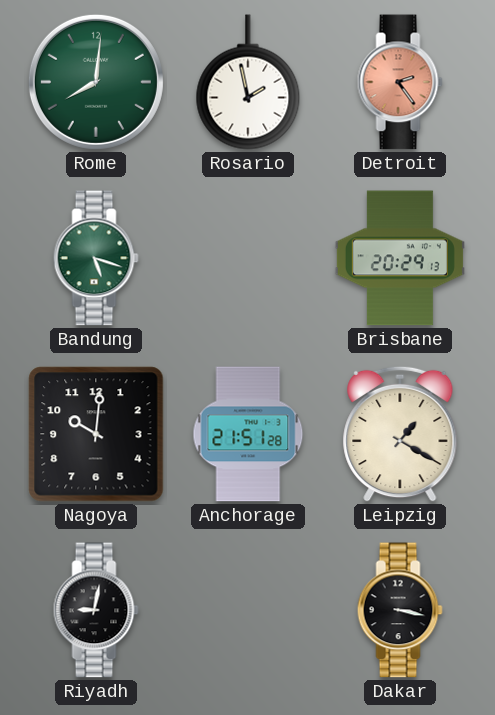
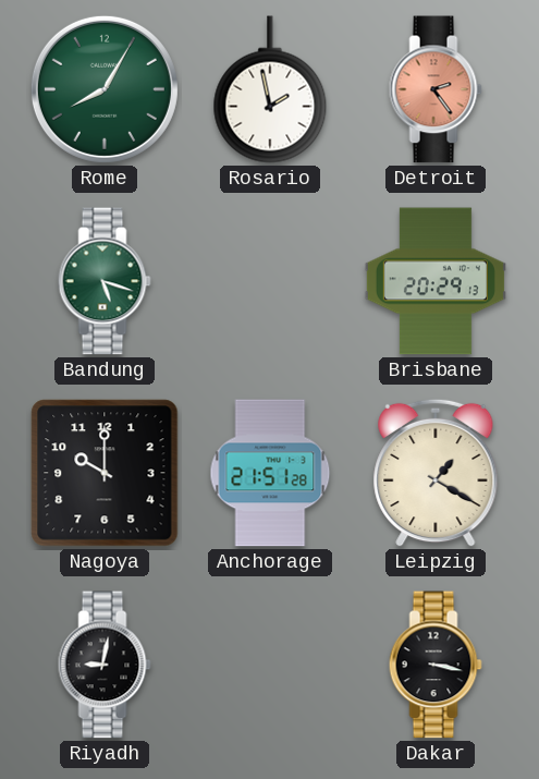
Rome: 8:01 -> 8:05 (105, 89)
Nagoya: 10:01 -> 10:00 (105, 473)
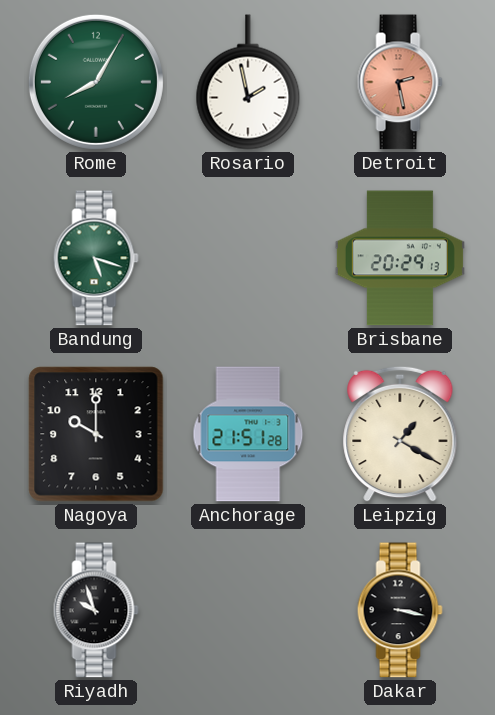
Detroit: 2:24 -> 2:28 (400, 82)
Riyadh: 9:02 -> 9:57 (96, 610)
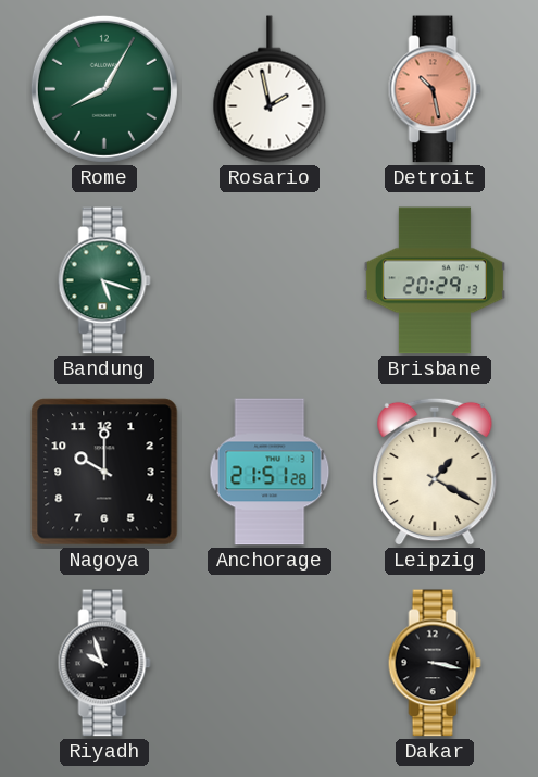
Detroit: 2:28 -> 10:28 (435, 89)
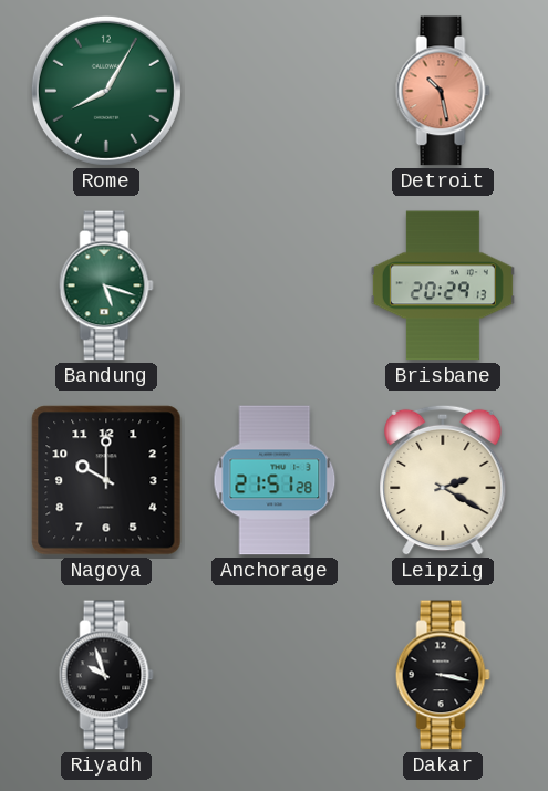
Rosario: 1:58 -> none (270, 89)
Leipzig: 1:20 -> 2:20 (443, 480)
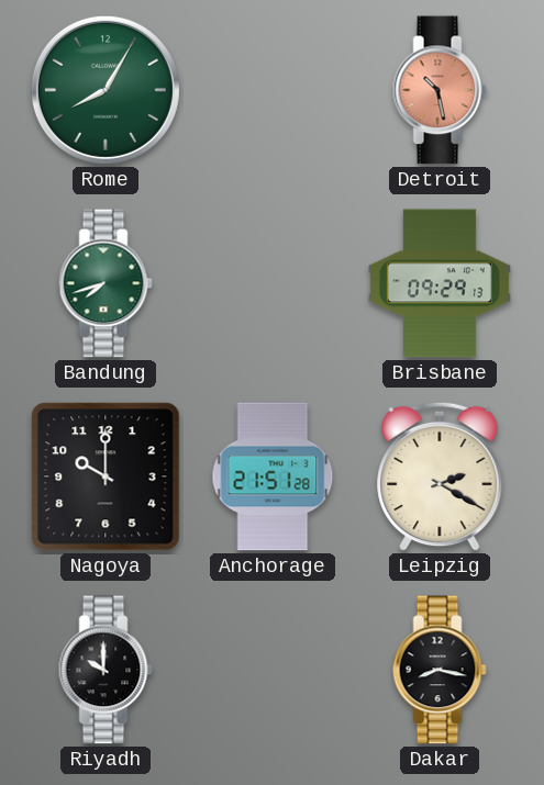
Bandung: 5:18 -> 7:42 (106, 283)
Brisbane: 20:29 -> 09:29 (440, 283)
Riyadh: 9:57 -> 10:00 (106, 670)
Dakar: 3:17 -> 8:17 (440, 670)
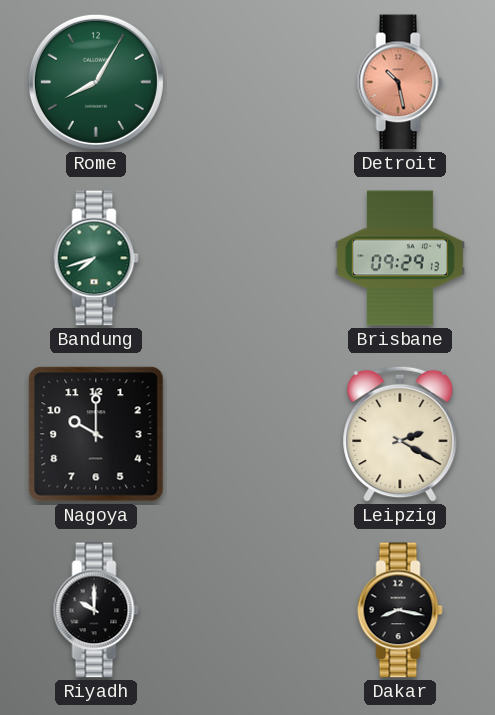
Anchorage: 21:51 -> none (273, 476)
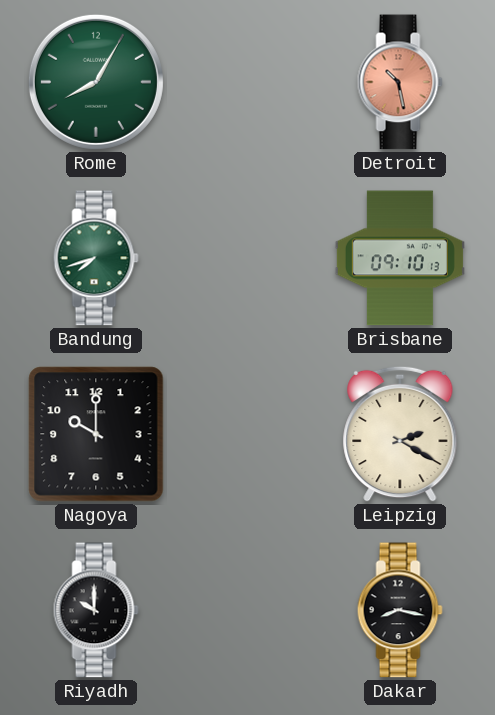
Brisbane: 09:29 -> 09:10 (400, 258)
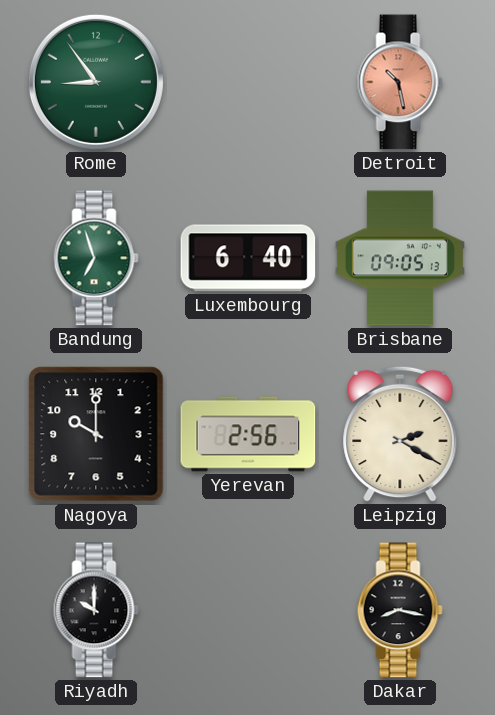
Rome: 8:05 -> 8:54 (96, 82)
Bandung: 7:42 -> 6:57 (96, 258)
Luxembourg: none -> 6:40 (248, 258)
Brisbane: 09:10 -> 09:05 (400, 258)
Yerevan: none -> 2:56 (248, 434)
